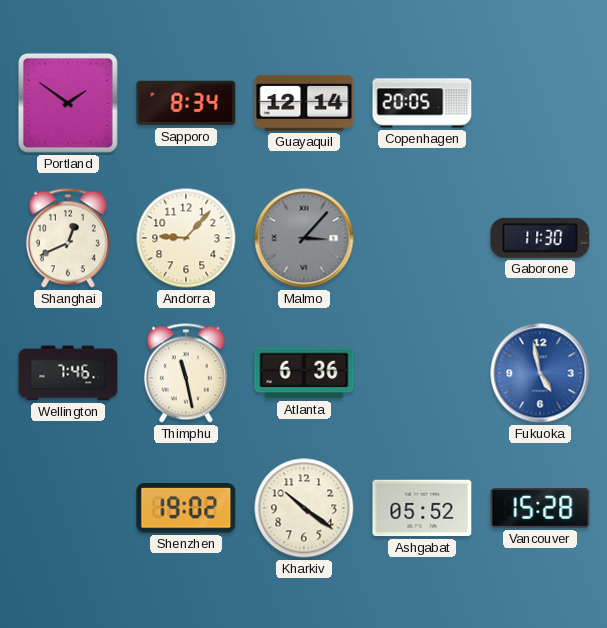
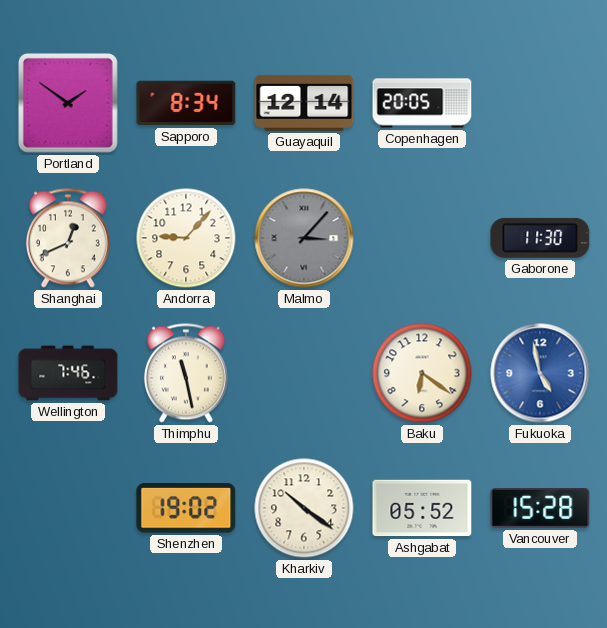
Atlanta: 6:36 -> none (304, 373)
Baku: none -> 6:21 (422, 373)
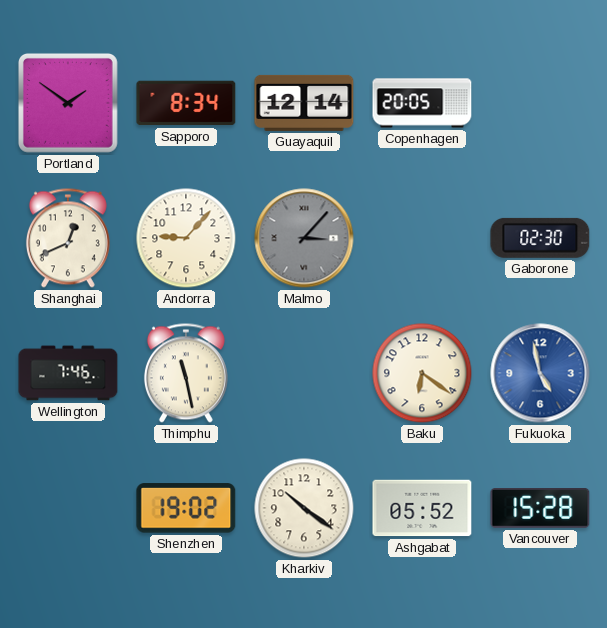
Gaborone: 11:30 -> 02:30 (540, 238)
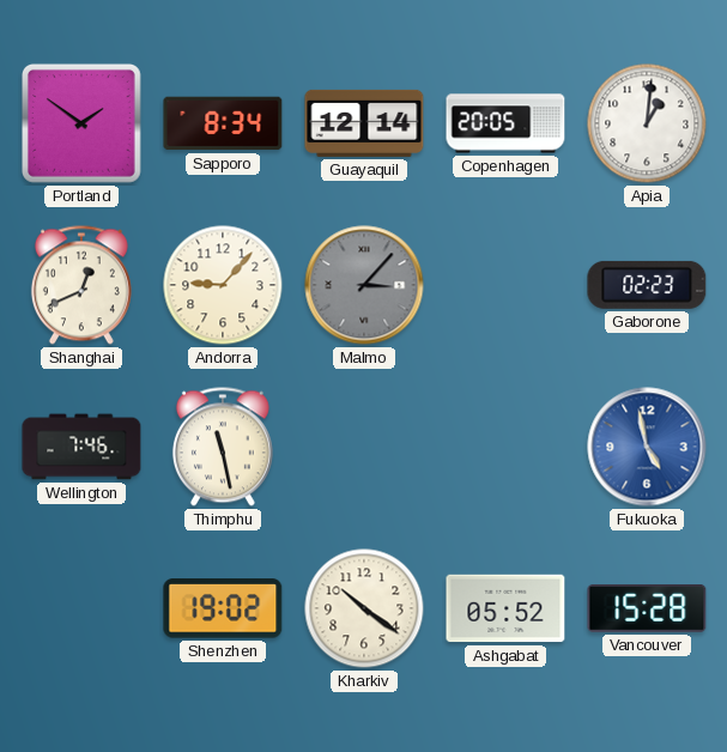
Apia: none -> 1:01 (647, 123)
Gaborone: 02:30 -> 02:23 (647, 285)
Baku: 6:21 -> none (422, 373)
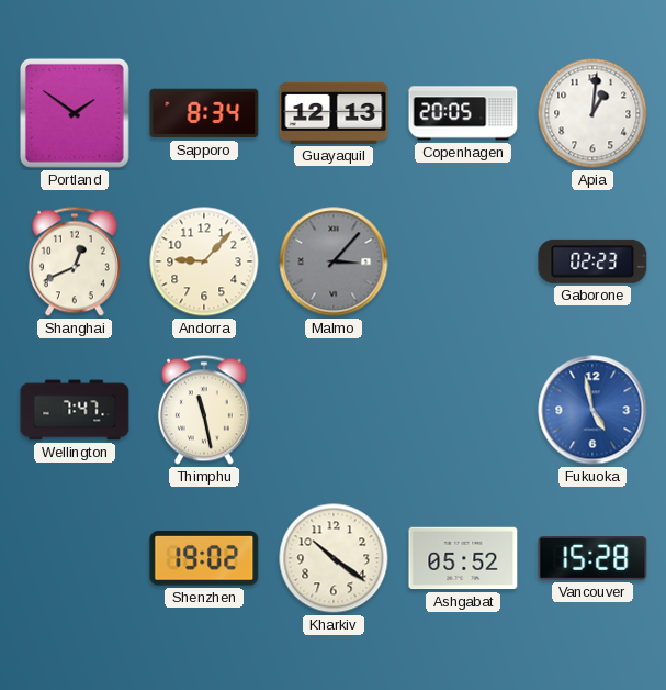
Guayaquil: 12:14 -> 12:13 (334, 113)
Wellington: 7:46 -> 7:47 (75, 410)
